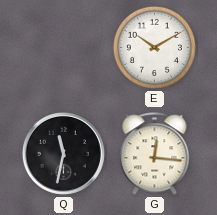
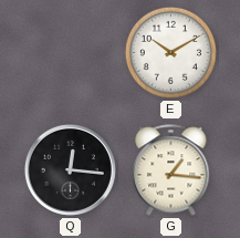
Q: 11:32 -> 12:16 (70, 169)
G: 12:16 -> 1:16 (171, 170)
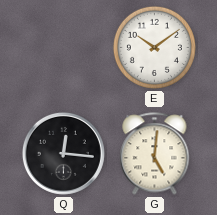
E: 10:10 -> 10:09 (154, 47)
G: 1:16 -> 5:01 (155, 154)
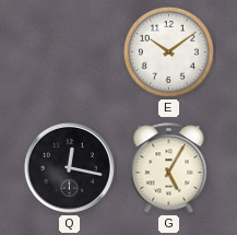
Q: 12:16 -> 12:17 (69, 167)
G: 5:01 -> 5:05 (169, 168)
